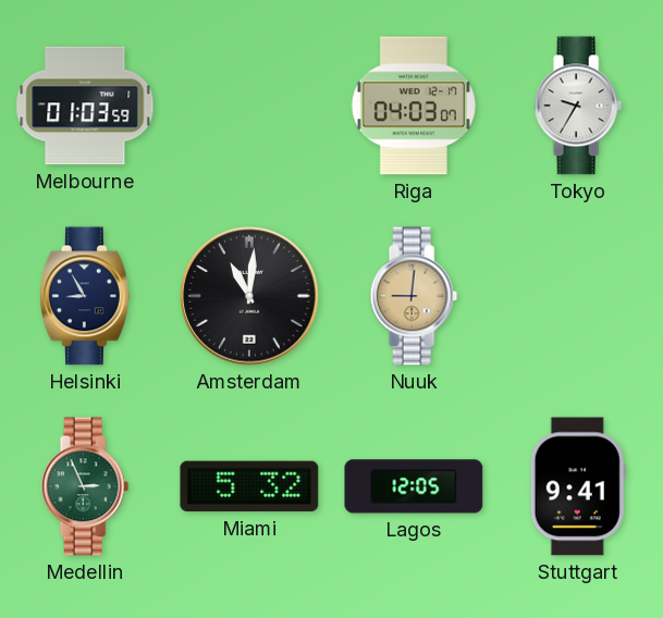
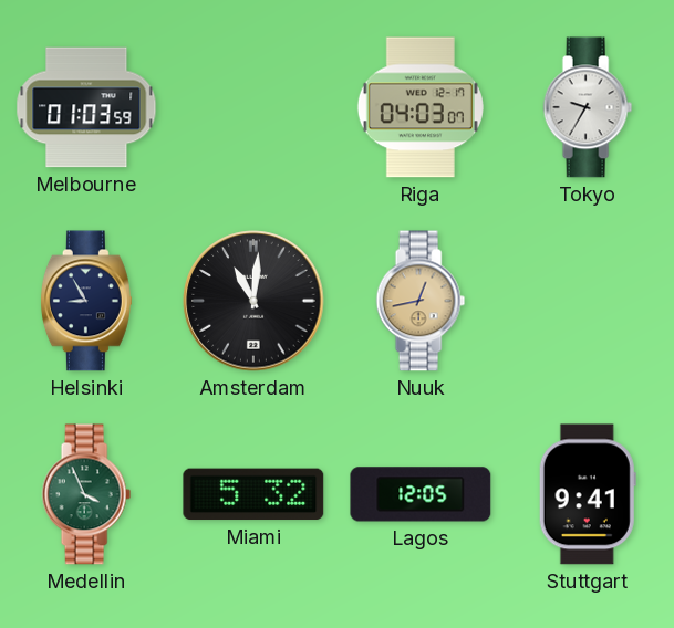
Nuuk: 9:01 -> 12:43 (421, 301)
Medellin: 2:56 -> 3:56 (86, 494)
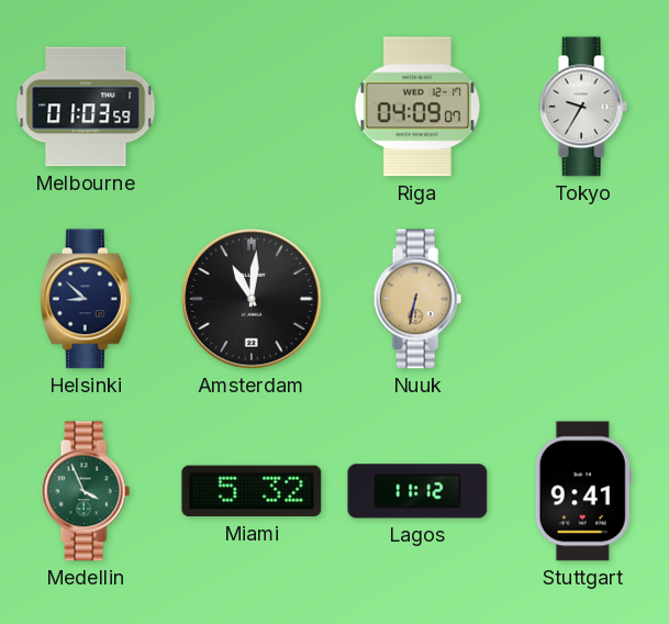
Riga: 04:03 -> 04:09 (417, 107)
Helsinki: 8:55 -> 8:52 (86, 299)
Nuuk: 12:43 -> 6:32 (417, 299)
Lagos: 12:05 -> 11:12 (417, 491)
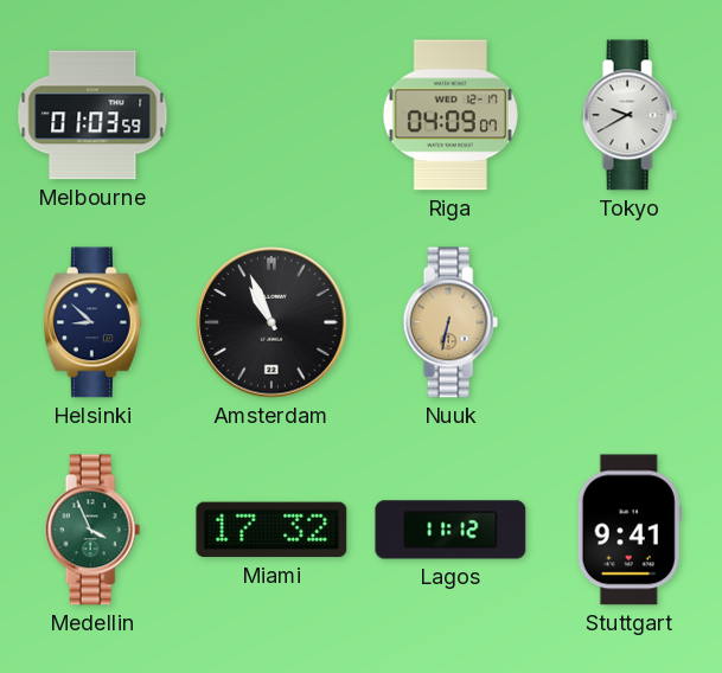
Tokyo: 9:35 -> 9:40 (630, 115)
Amsterdam: 11:01 -> 10:56 (271, 322)
Miami: 5:32 -> 17:32 (271, 530)
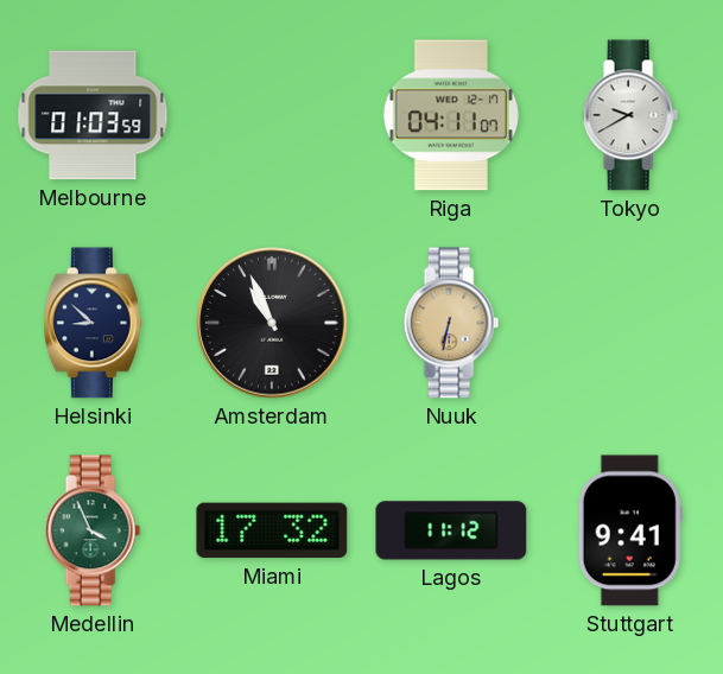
Riga: 04:09 -> 04:11 (451, 115)
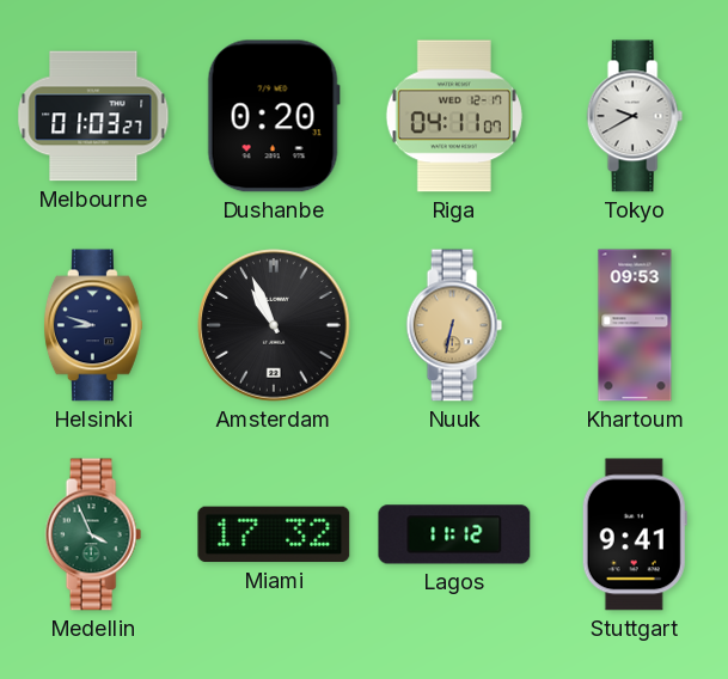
Melbourne: 01:03:59 -> 01:03:27 (93, 116)
Dushanbe: none -> 0:20 (274, 116)
Helsinki: 8:52 -> 8:48 (93, 325)
Khartoum: none -> 09:53 (635, 325)
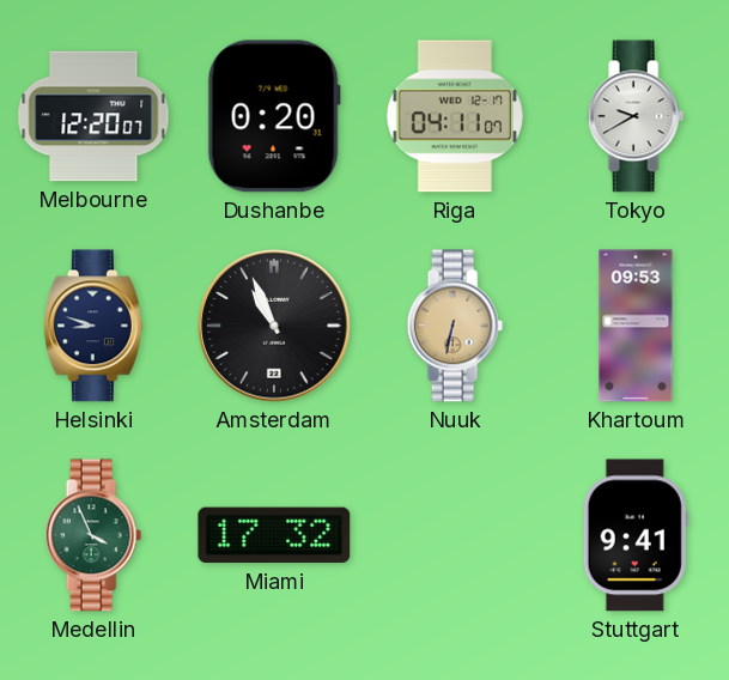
Melbourne: 01:03 -> 12:20 (93, 116)
Lagos: 11:12 -> none (454, 534)
